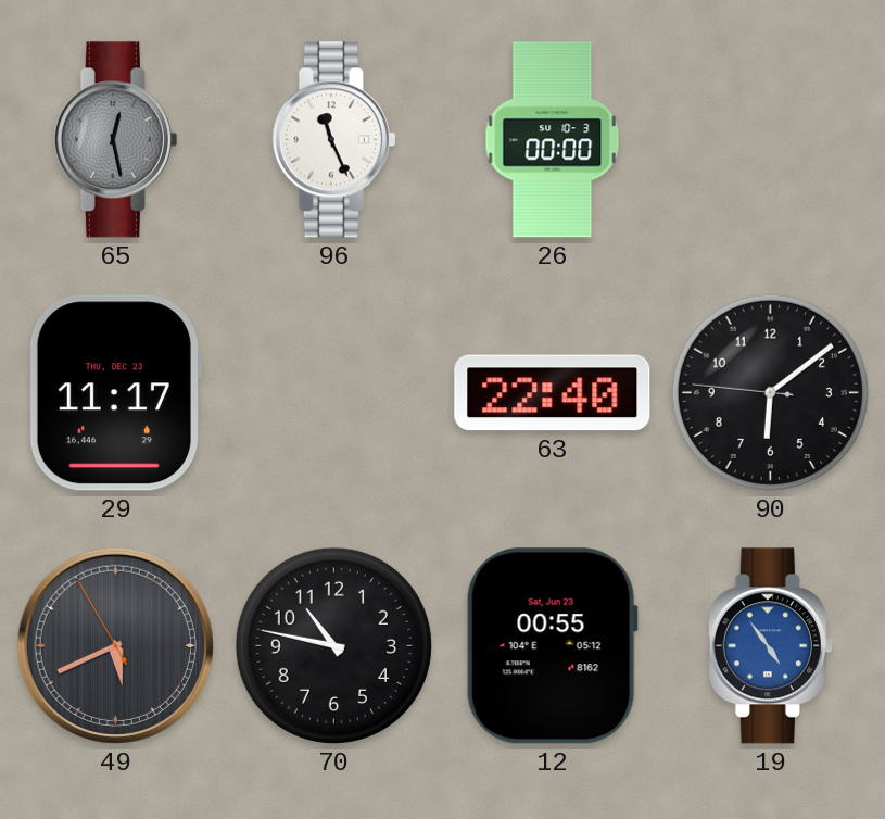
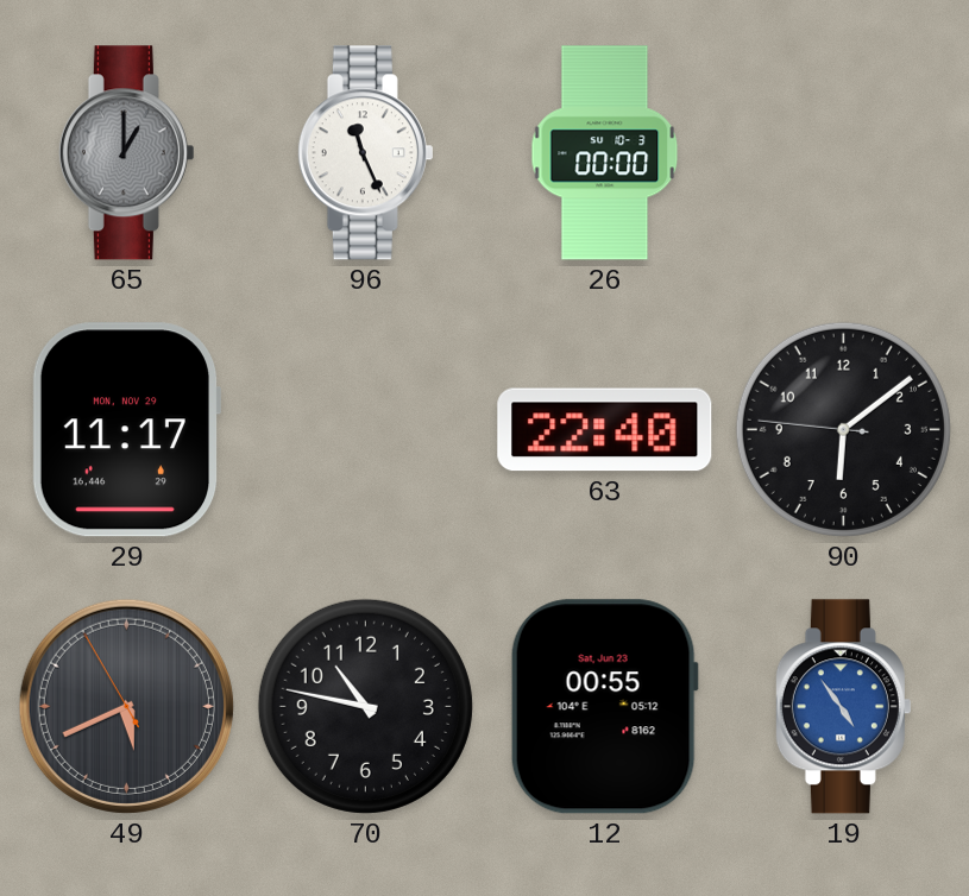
65: 12:28 -> 1:00 (126, 153)
29 date: THU, DEC 23 -> MON, NOV 29 (126, 430)
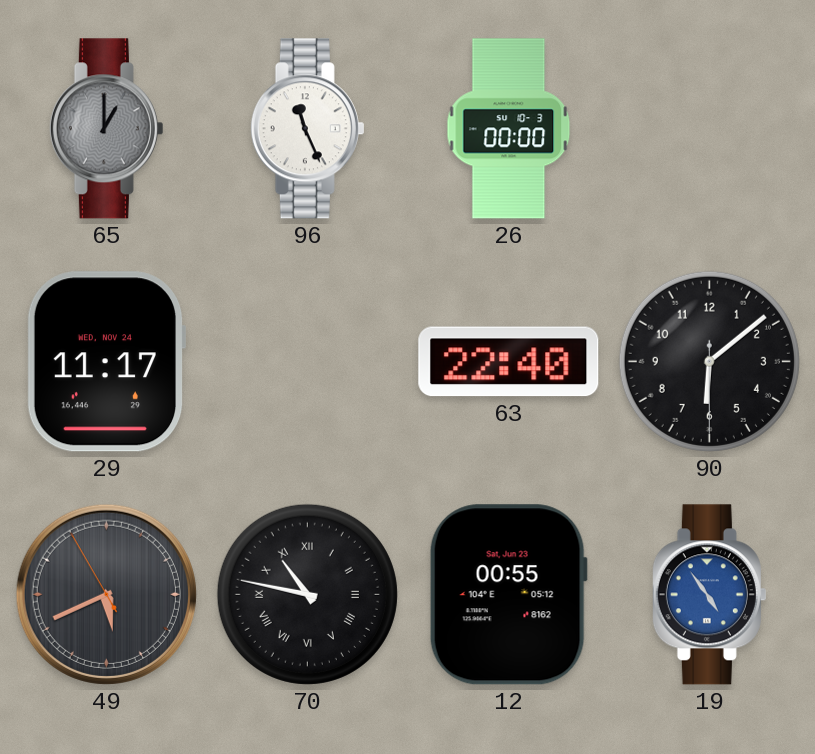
29 date: MON, NOV 29 -> WED, NOV 24 (106, 362)
90: 6:08:46 -> 6:08:30 (709, 361)
70 numerals: Arabic -> Roman (307, 594)
